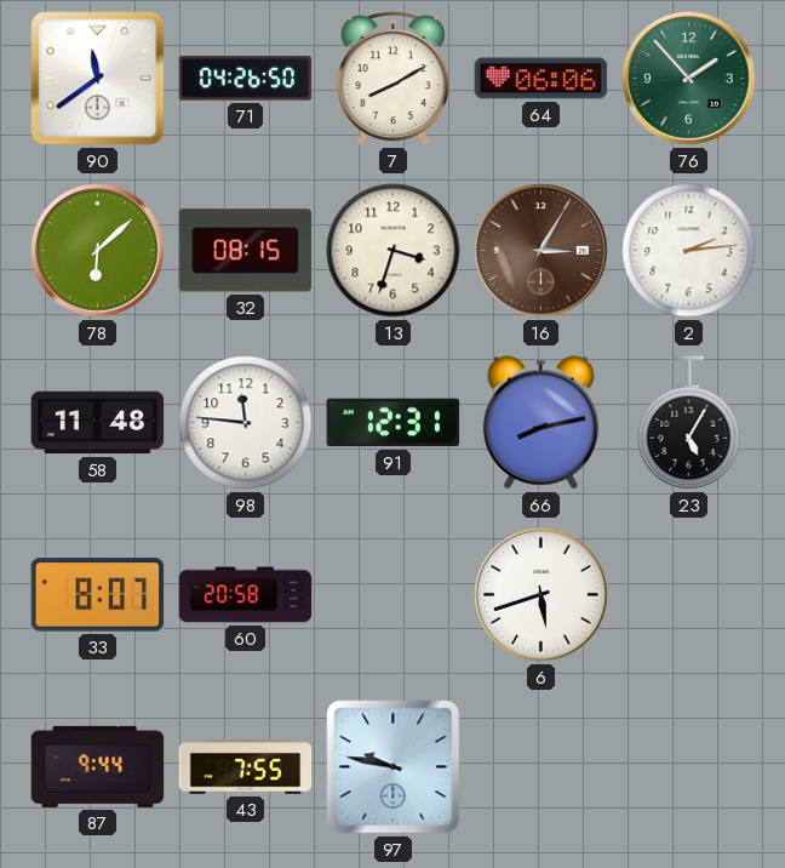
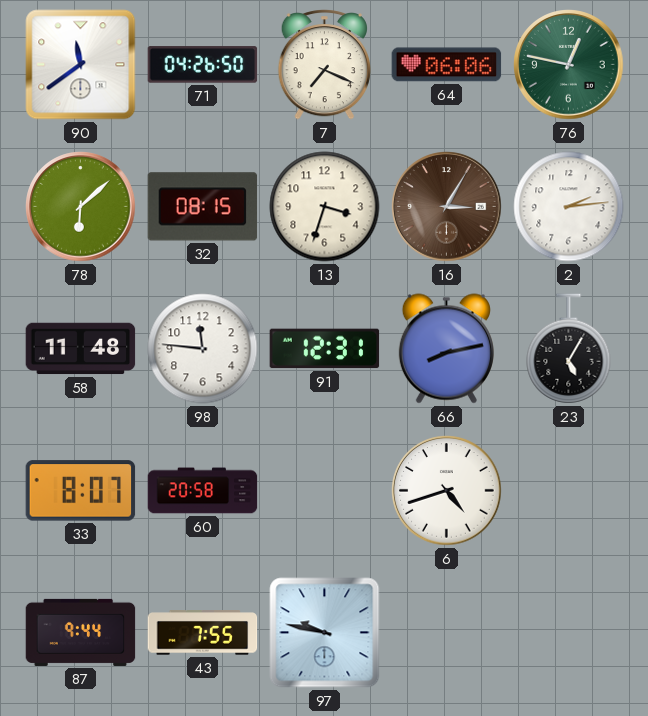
7: 8:10 -> 7:19 (324, 65)
76: 1:53 -> 12:47 (569, 65)
6: 5:42 -> 4:42 (447, 491)
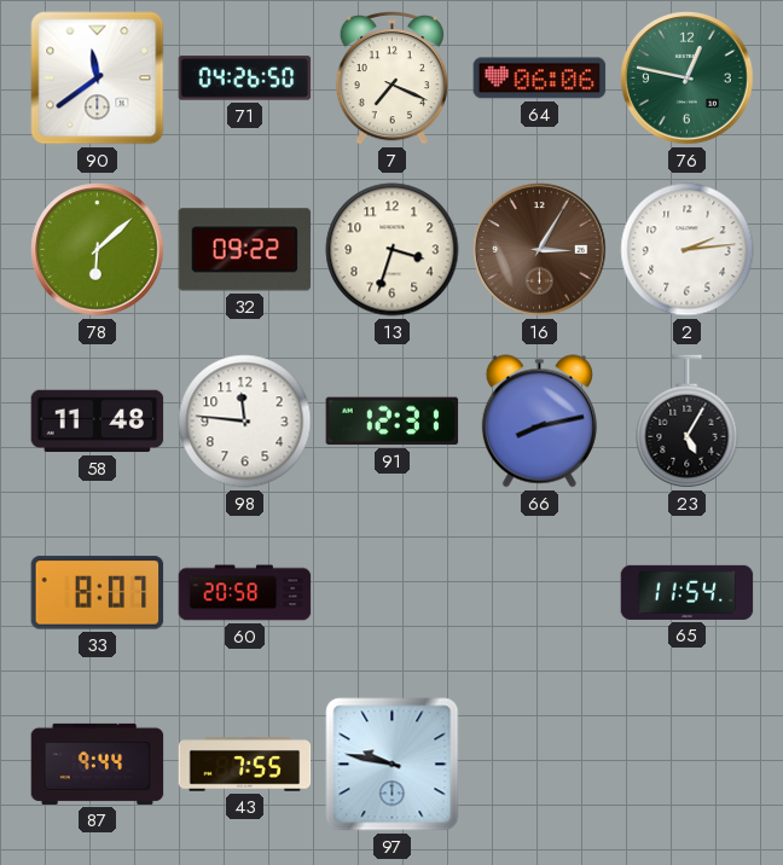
32: 08:15 -> 09:22 (245, 250)
6: 4:42 -> none (447, 491)
65: none -> 11:54 (688, 592)
